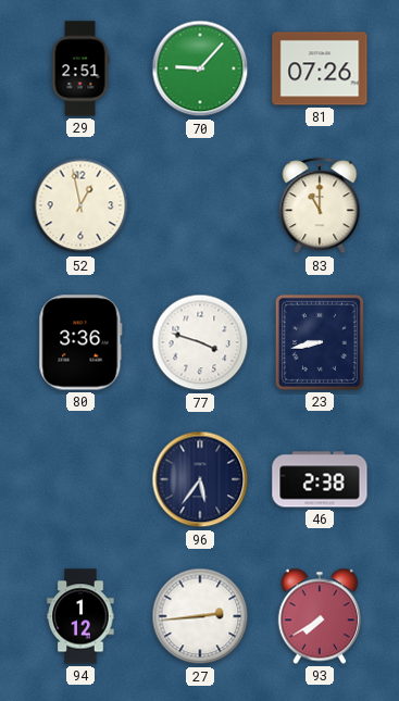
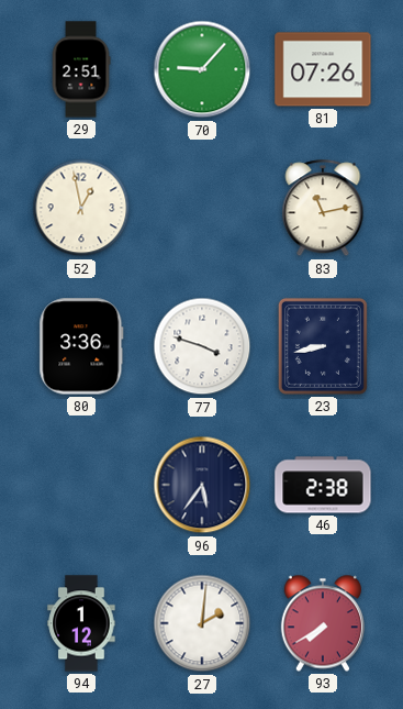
83: 11:00 -> 11:13 (323, 209)
27: 2:44 -> 2:01 (202, 623)
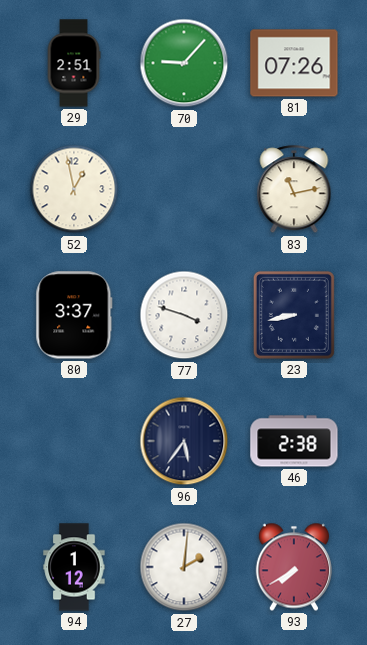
80: 3:36 -> 3:37 (74, 315)
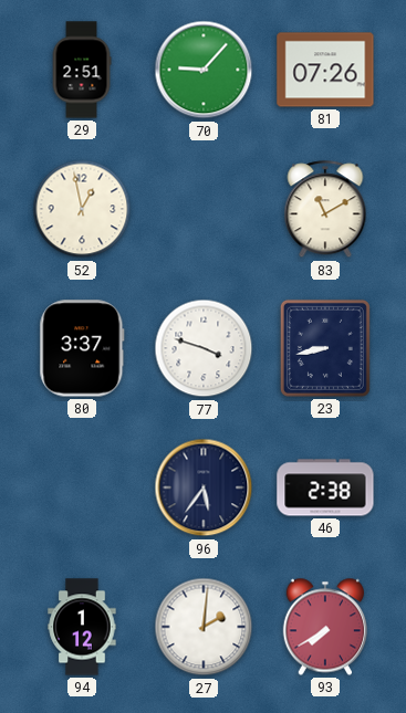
83: 11:13 -> 11:10 (325, 210)
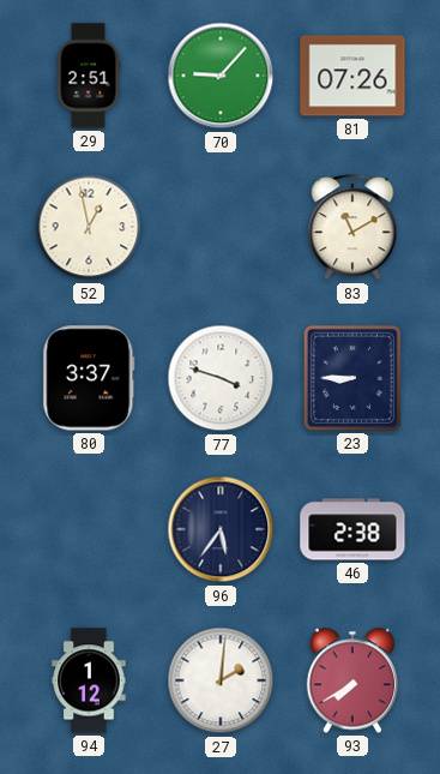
23: 8:43 -> 8:45 (352, 378)
